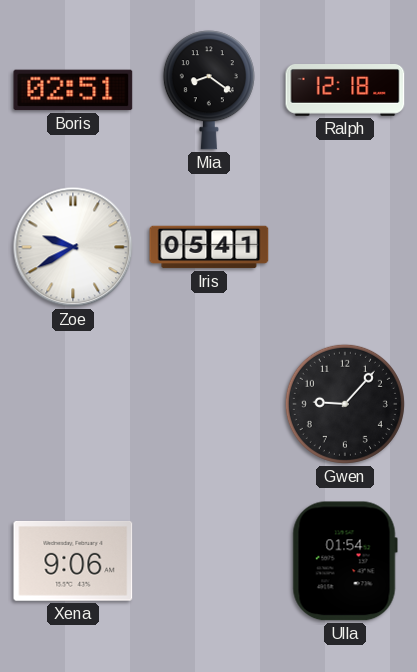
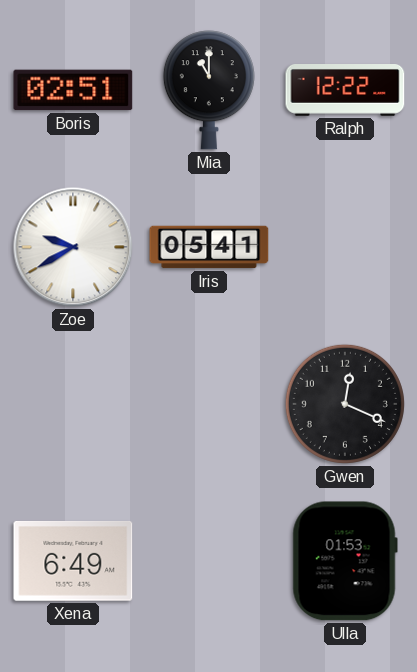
Mia: 8:21 -> 11:00 (209, 90)
Ralph: 12:18 -> 12:22 (345, 91)
Gwen: 9:07 -> 12:19 (345, 404)
Xena: 9:06 -> 6:49 (73, 561)
Ulla: 01:54 -> 01:53 (345, 561)
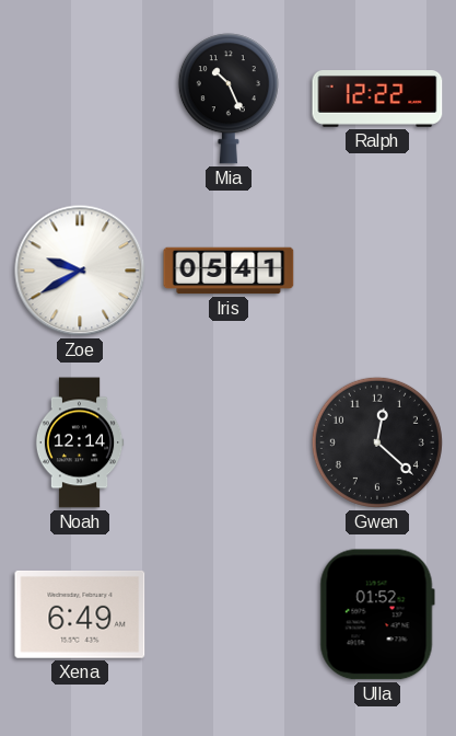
Boris: 02:51 -> none (73, 90)
Mia: 11:00 -> 10:26 (229, 99)
Noah: none -> 12:14 (80, 442)
Gwen: 12:19 -> 12:22 (377, 442)
Ulla: 01:53 -> 01:52 (377, 614)
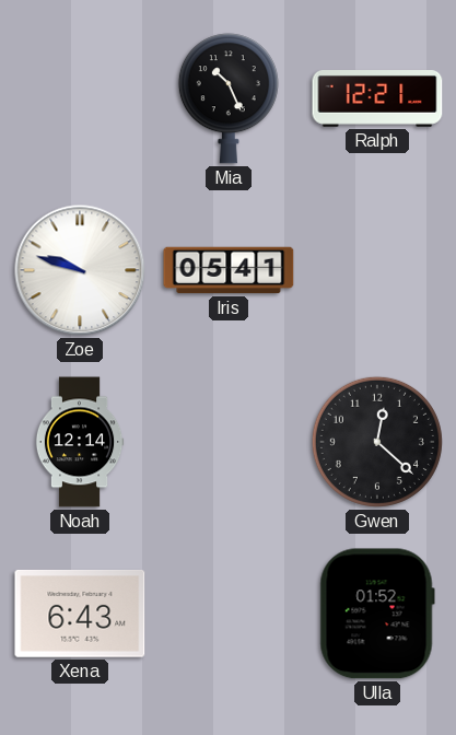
Ralph: 12:22 -> 12:21 (377, 100)
Zoe: 9:40 -> 9:48 (80, 270)
Xena: 6:49 -> 6:43 (80, 614)
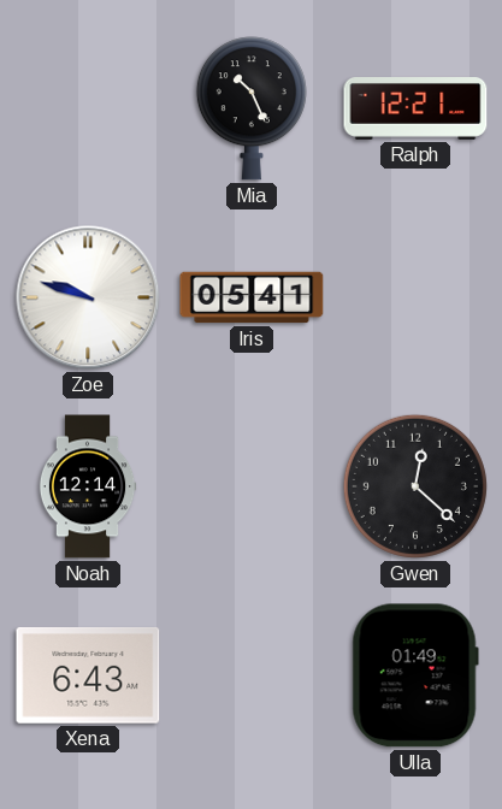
Ulla: 01:52 -> 01:49 (415, 675)
